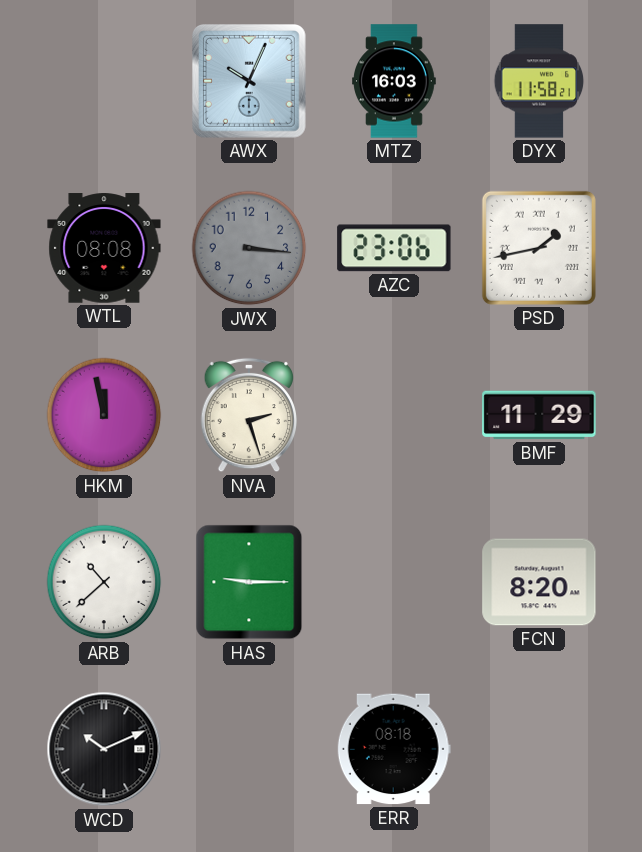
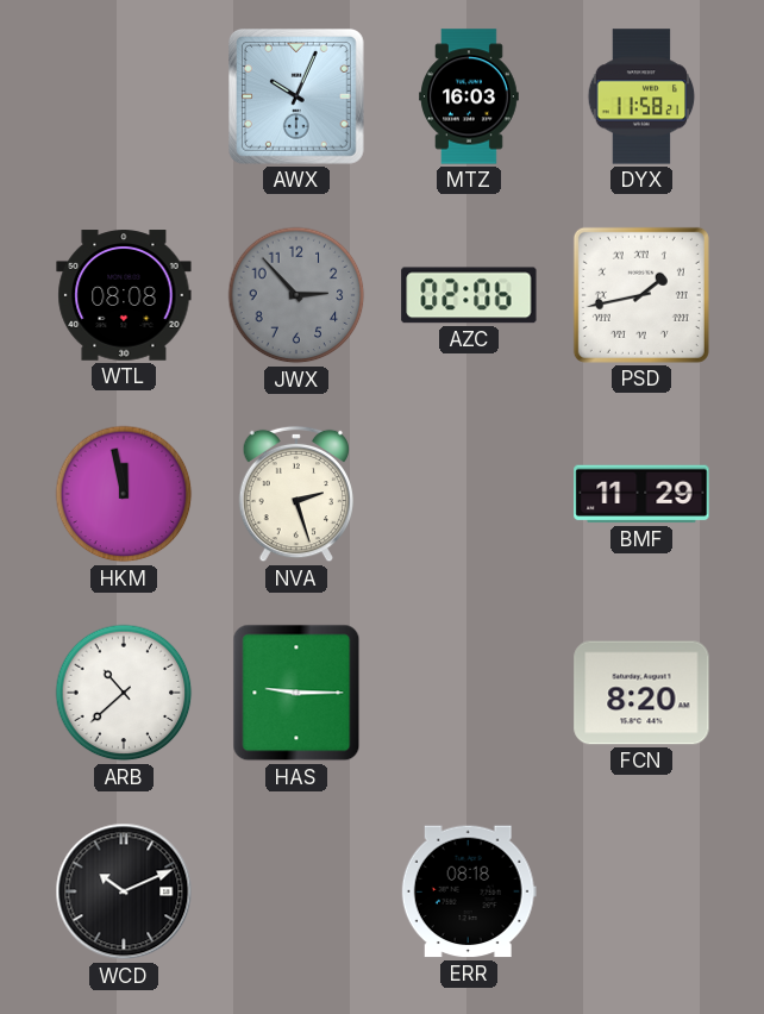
JWX: 3:16 -> 2:53 (296, 295)
AZC: 23:06 -> 02:06 (469, 295)
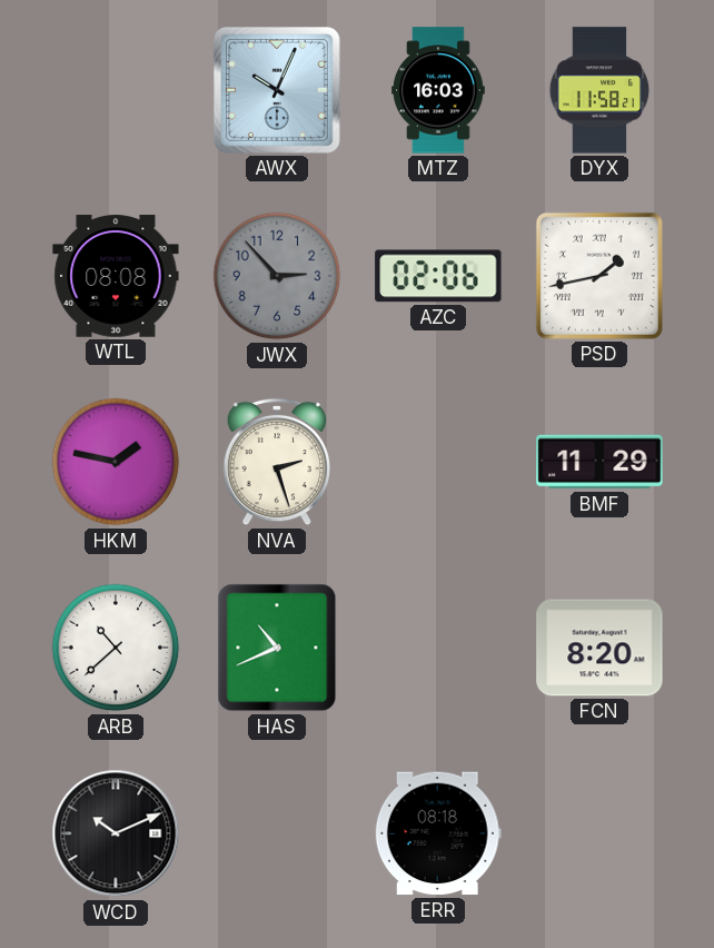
HKM: 11:58 -> 1:47 (116, 462)
HAS: 9:15 -> 10:41 (277, 648)
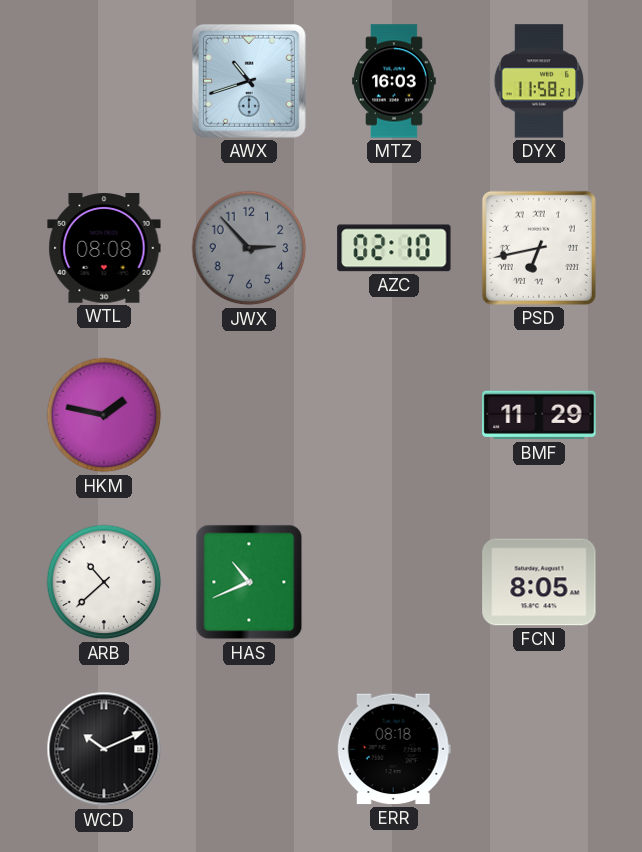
AWX: 10:04 -> 10:42 (250, 82)
AZC: 02:06 -> 02:10 (394, 248)
PSD: 1:43 -> 6:43 (539, 248)
NVA: 2:27 -> none (276, 462)
FCN: 8:20 -> 8:05 (539, 582)
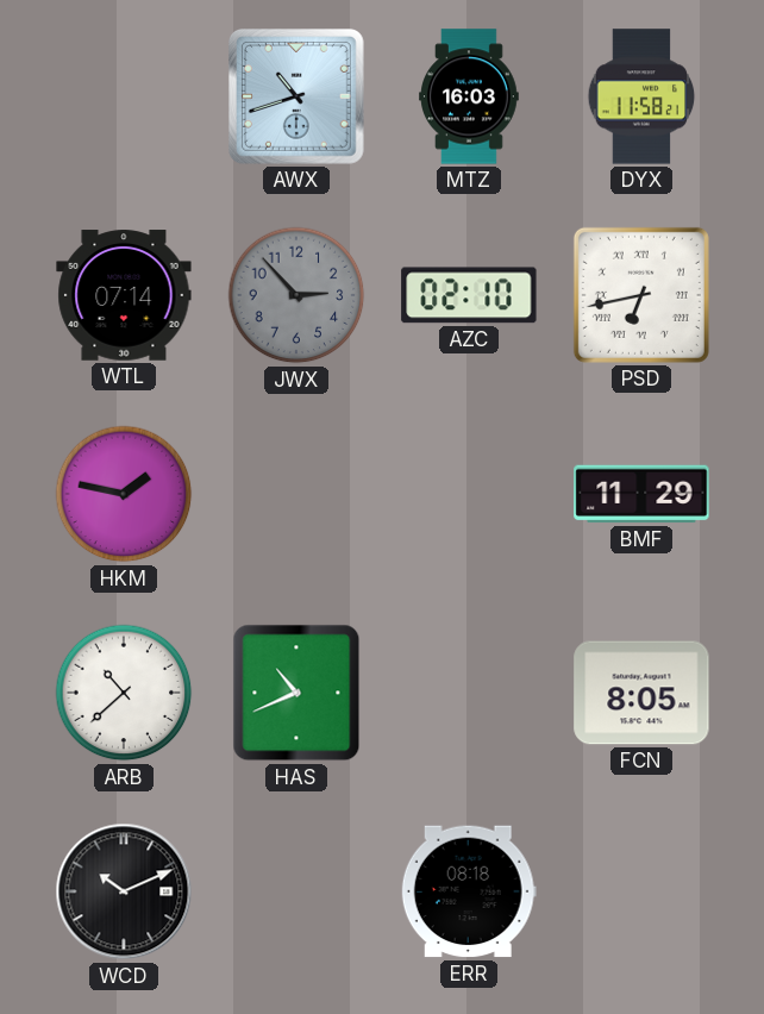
WTL: 08:08 -> 07:14 (124, 295)
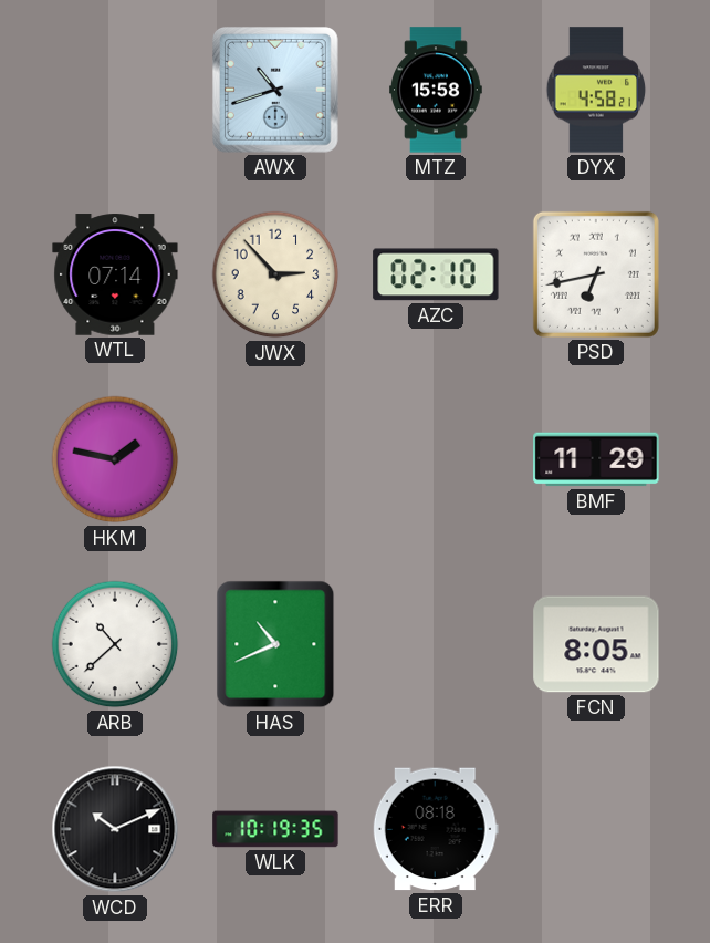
MTZ: 16:03 -> 15:58 (436, 90)
DYX: 11:58 -> 4:58 (596, 90)
JWX dial: grey -> cream (275, 274)
WLK: none -> 10:19 (275, 829)
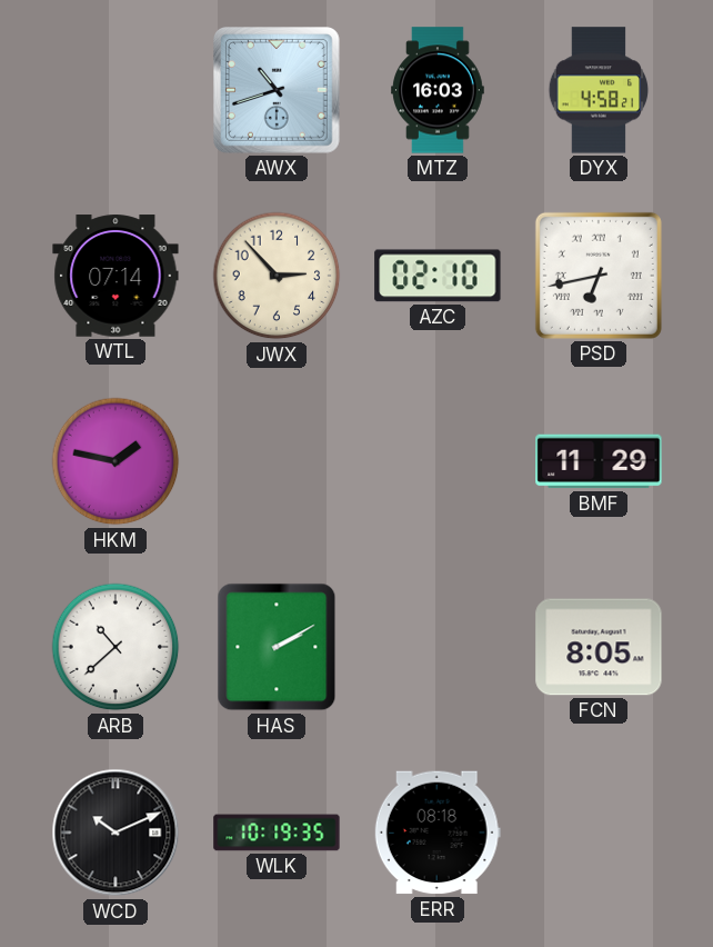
MTZ: 15:58 -> 16:03 (438, 90)
HAS: 10:41 -> 2:10 (277, 647)
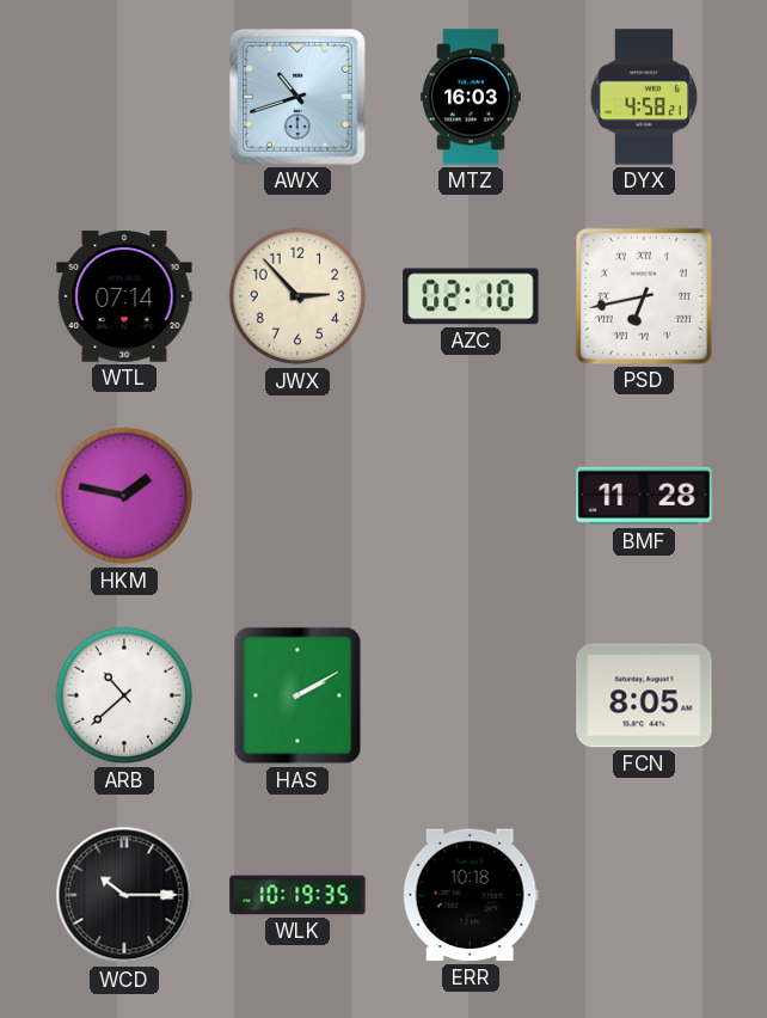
BMF: 11:29 -> 11:28 (644, 496)
WCD: 10:11 -> 10:15 (124, 895)
ERR: 08:18 -> 10:18 (471, 895)
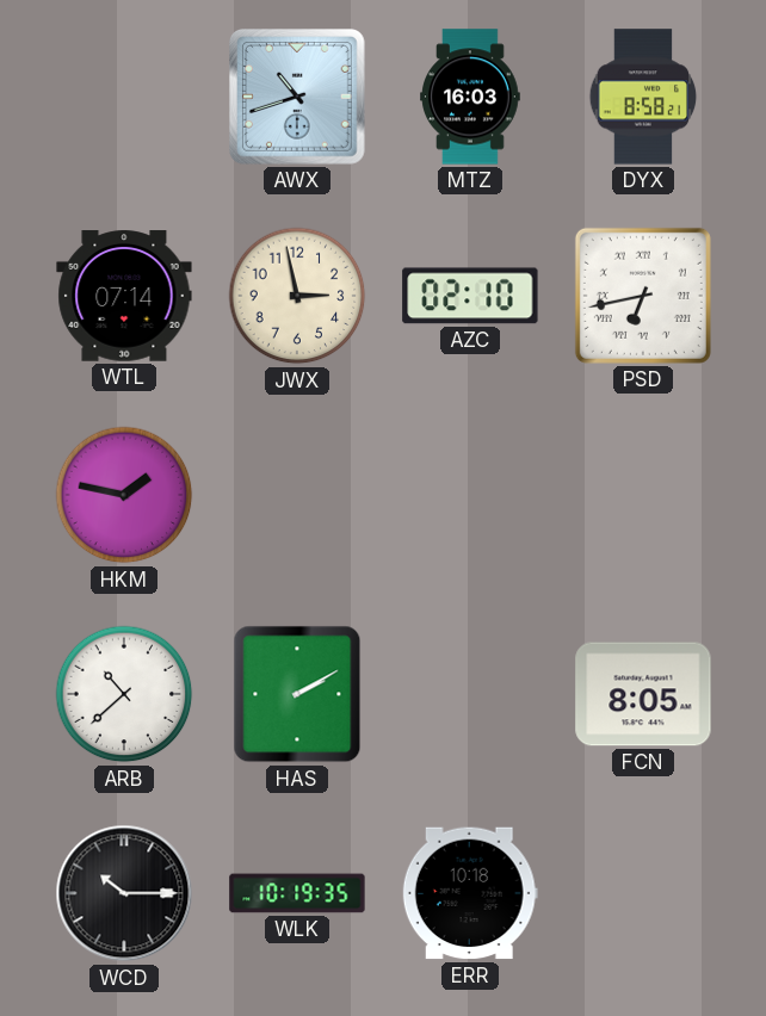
DYX: 4:58 -> 8:58 (643, 97)
JWX: 2:53 -> 2:58 (297, 296)
BMF: 11:28 -> none (644, 496)
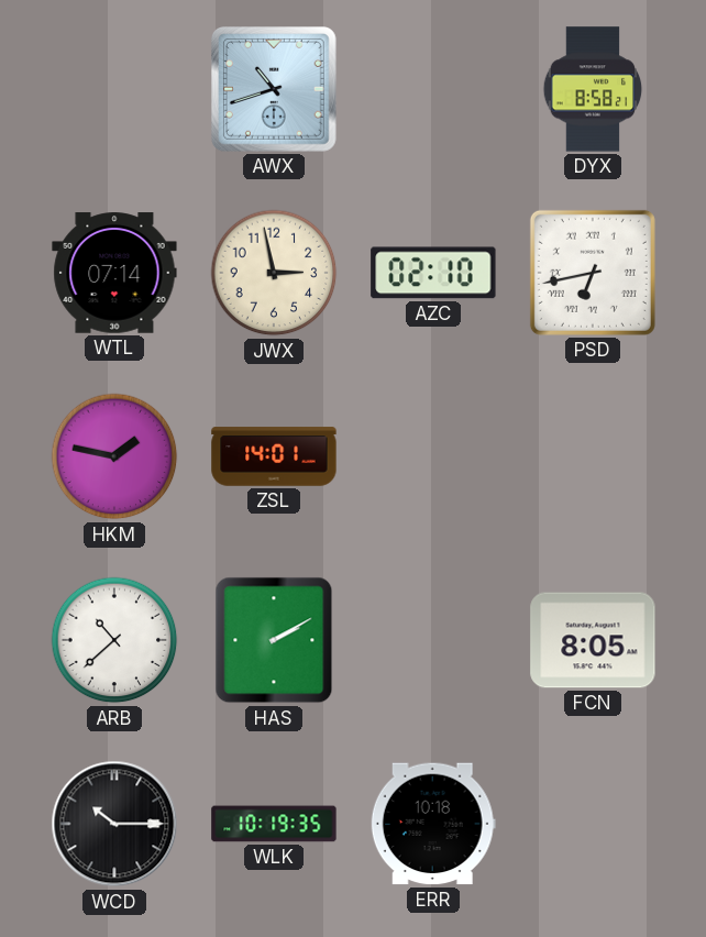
MTZ: 16:03 -> none (470, 97)
ZSL: none -> 14:01 (274, 456)
